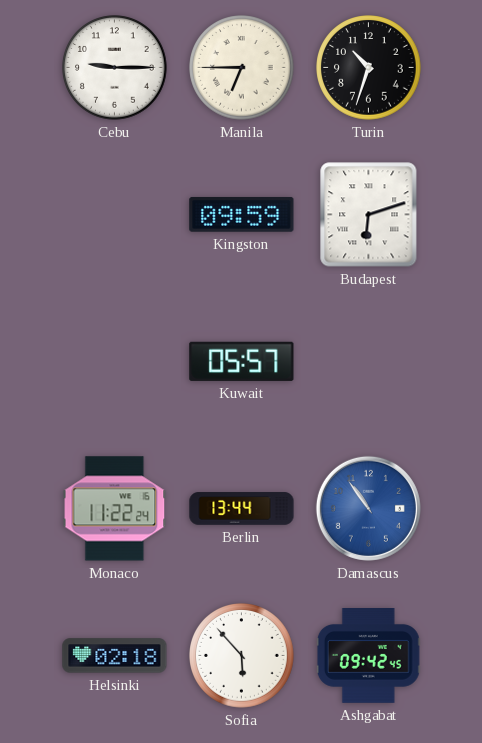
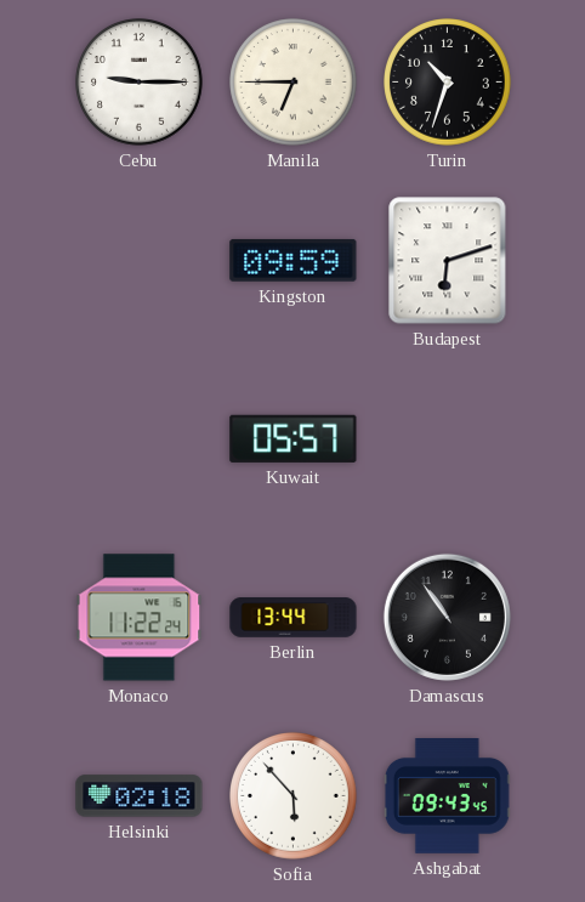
Damascus dial: blue -> black (447, 617)
Ashgabat: 09:42 -> 09:43 (447, 796)
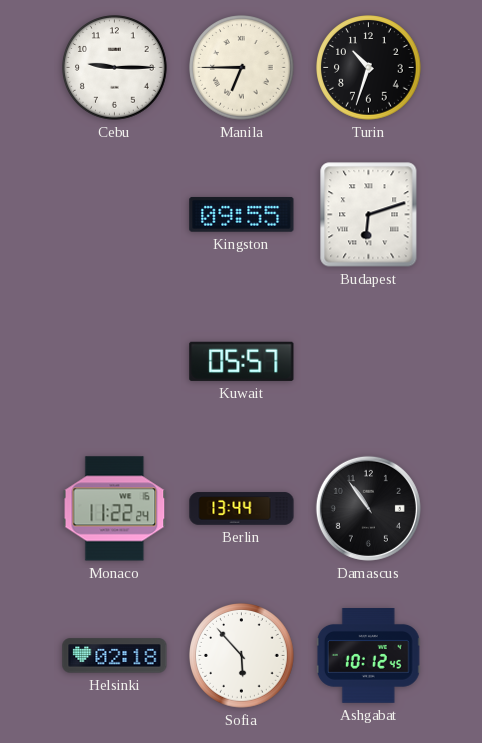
Kingston: 09:59 -> 09:55 (242, 215)
Ashgabat: 09:43 -> 10:12 (368, 656)
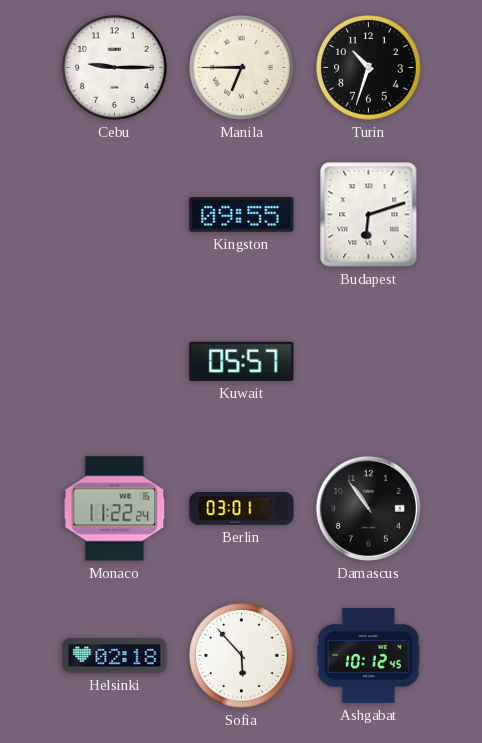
Berlin: 13:44 -> 03:01 (242, 509)
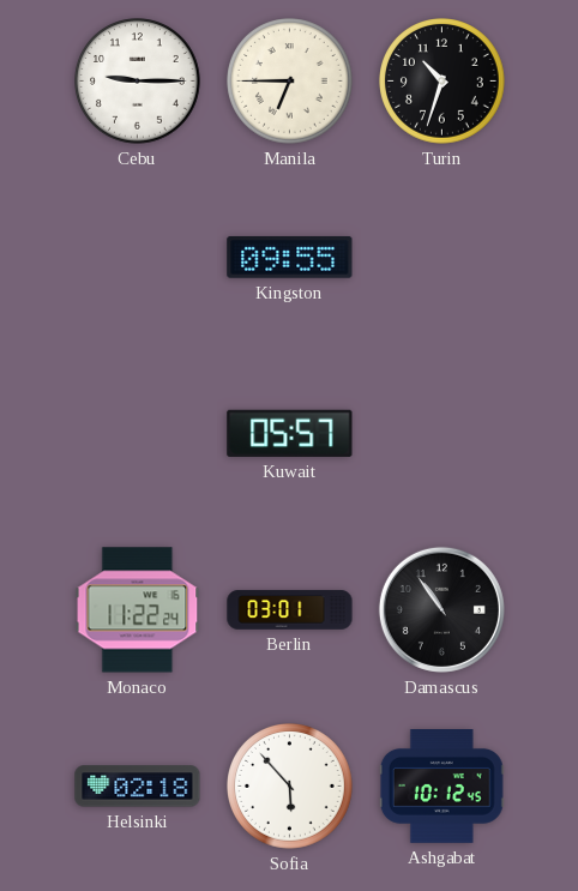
Budapest: 6:12 -> none (369, 215)
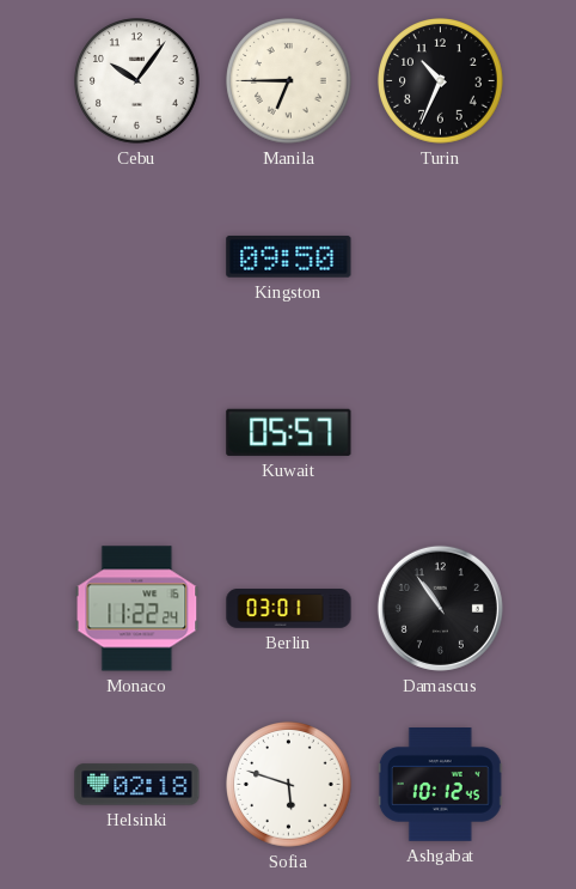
Cebu: 9:15 -> 10:06 (137, 81)
Turin: 10:33 -> 10:34 (441, 81)
Kingston: 09:55 -> 09:50 (289, 257)
Sofia: 5:53 -> 5:48 (289, 785)
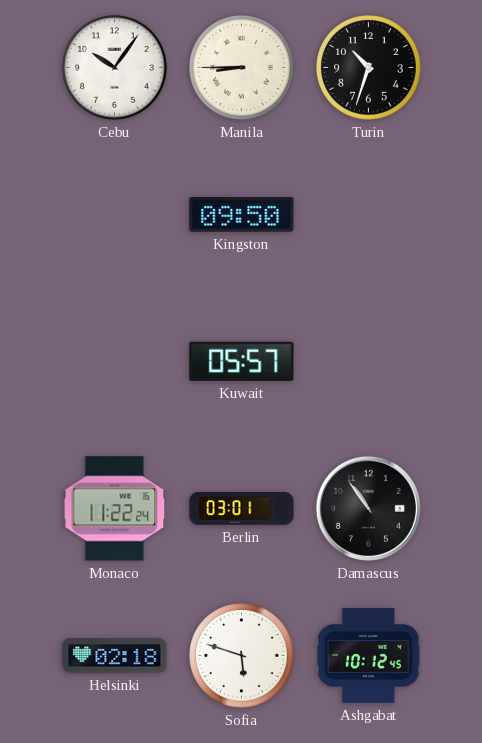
Manila: 6:45 -> 8:45 (242, 68)
Turin: 10:34 -> 10:33 (369, 68)
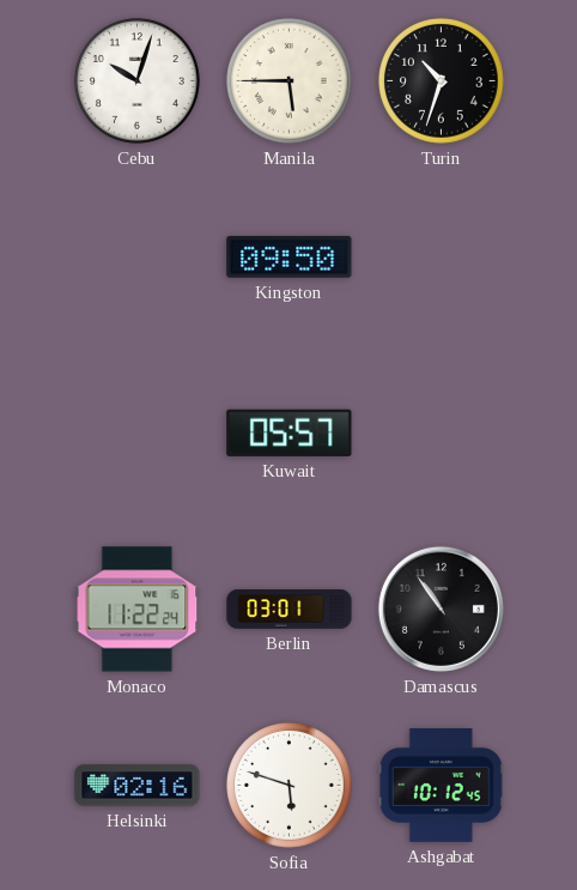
Cebu: 10:06 -> 10:03 (138, 81)
Manila: 8:45 -> 5:45 (290, 81)
Helsinki: 02:18 -> 02:16 (138, 786)
